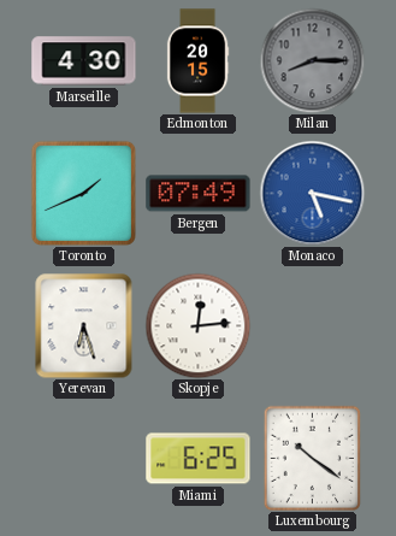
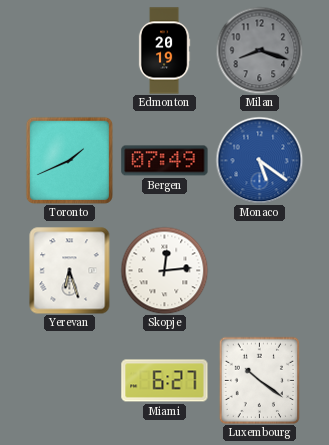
Marseille: 4:30 -> none (84, 61)
Edmonton: 20:15 -> 20:19 (164, 51)
Milan: 8:15 -> 8:18 (259, 50)
Monaco: 5:17 -> 5:21 (259, 160)
Miami: 6:25 -> 6:27 (165, 381)
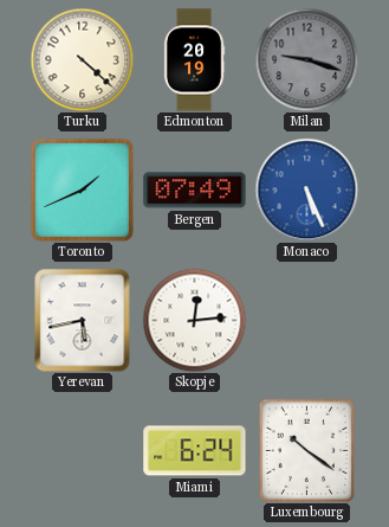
Turku: none -> 4:22 (82, 59)
Milan: 8:18 -> 9:18 (306, 59)
Monaco: 5:21 -> 5:26 (306, 189)
Yerevan: 6:27 -> 5:43 (83, 320)
Miami: 6:27 -> 6:24 (195, 451)
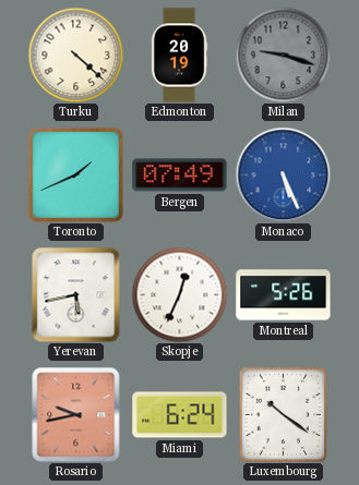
Skopje: 12:14 -> 12:34 (179, 294)
Montreal: none -> 5:26 (284, 295)
Rosario: none -> 9:43 (76, 414)
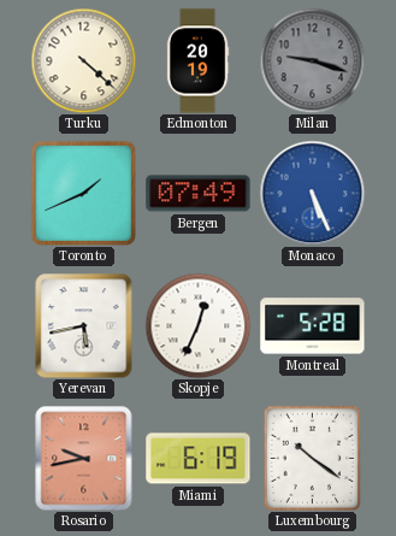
Montreal: 5:26 -> 5:28 (313, 326)
Miami: 6:24 -> 6:19 (199, 459)
